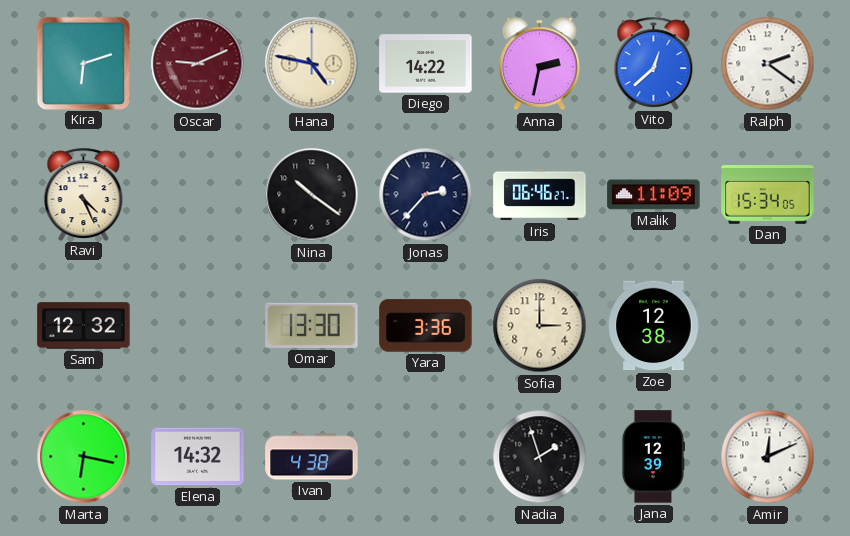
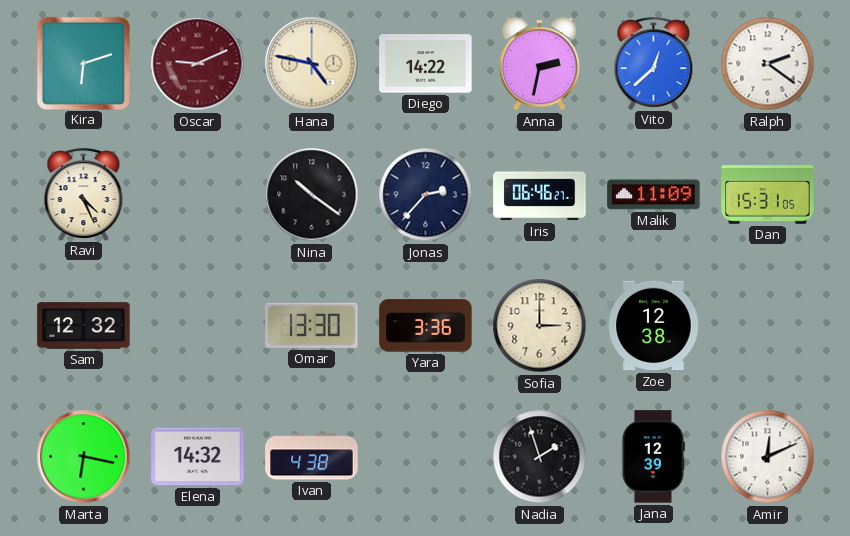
Dan: 15:34 -> 15:31 (768, 195)
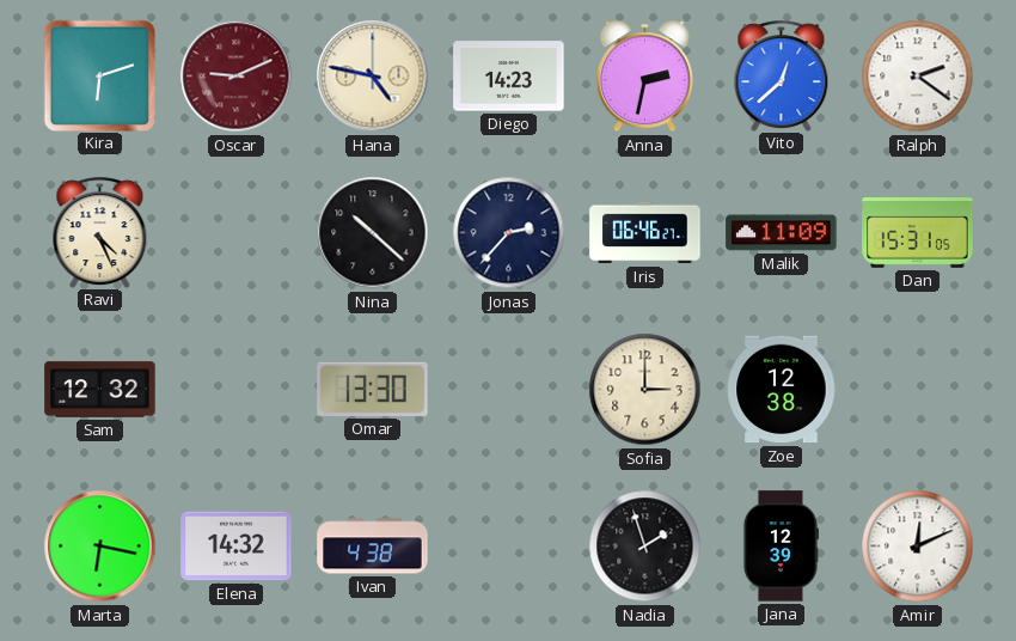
Diego: 14:22 -> 14:23 (509, 77)
Nina: 10:21 -> 10:22 (373, 233)
Yara: 3:36 -> none (426, 326)
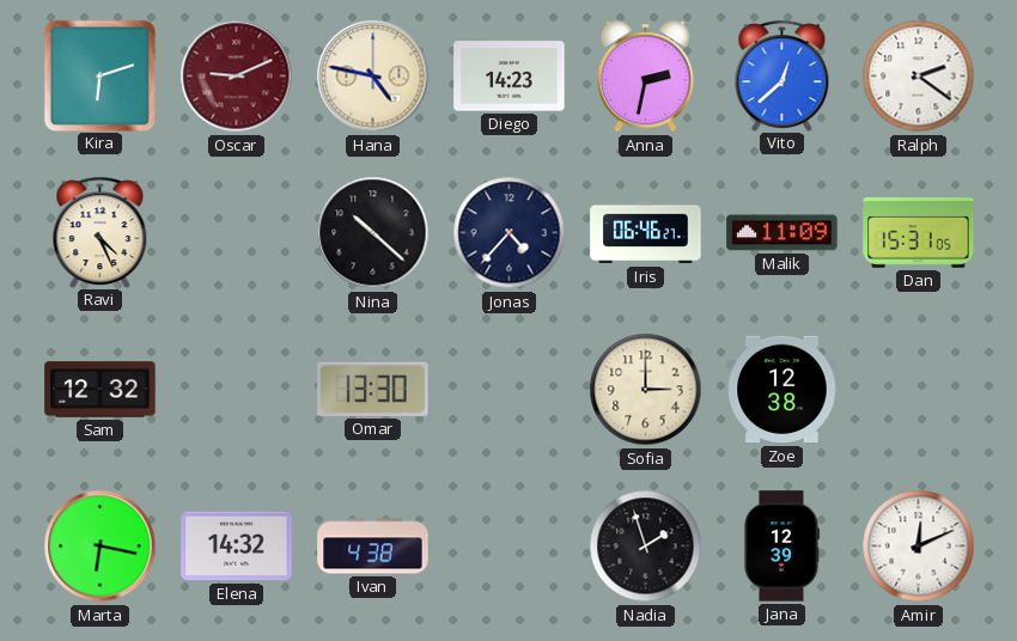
Jonas: 2:37 -> 4:37 (510, 233)
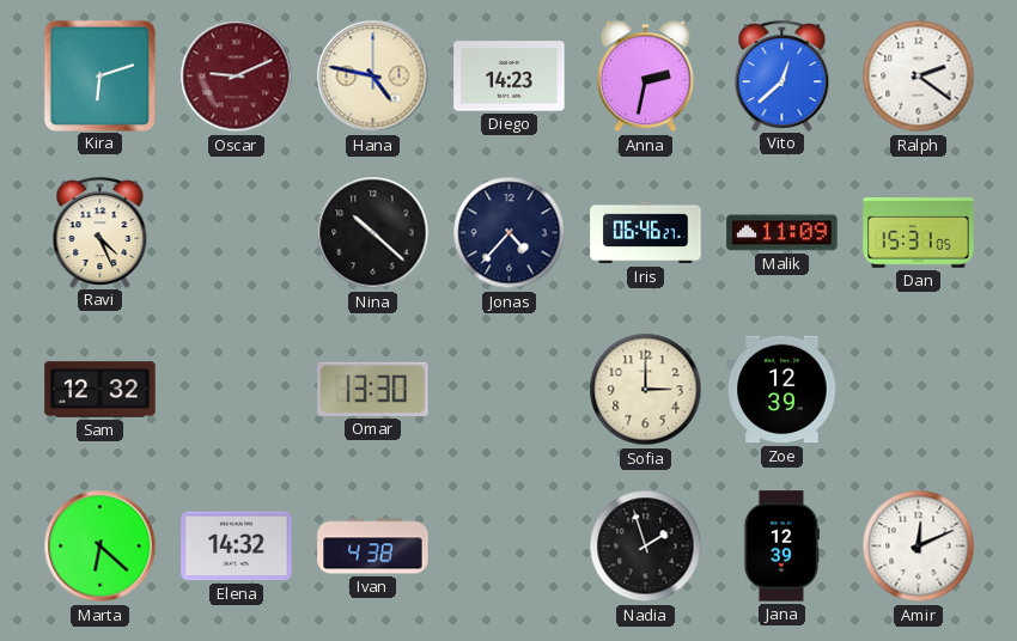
Zoe: 12:38 -> 12:39 (782, 390)
Marta: 6:17 -> 6:22 (101, 547)
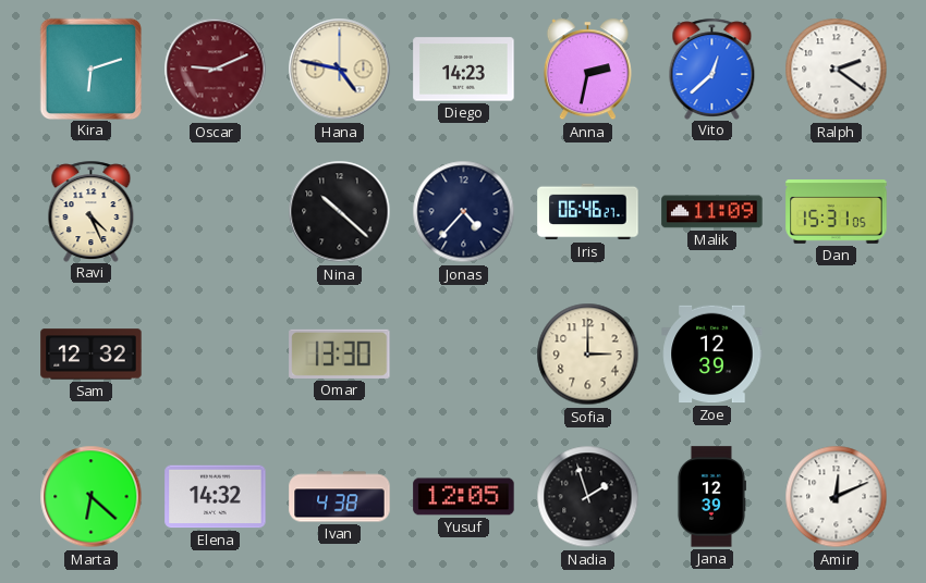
Yusuf: none -> 12:05 (464, 497)
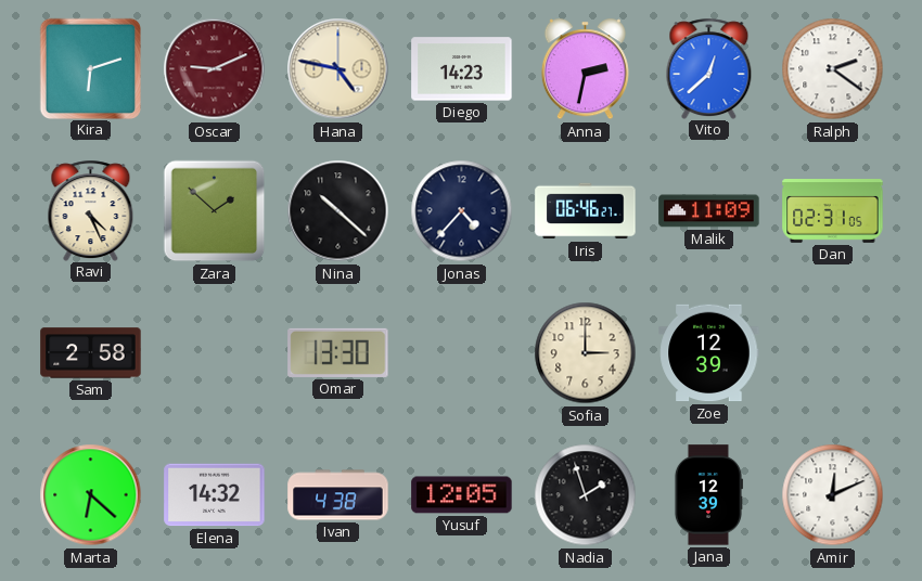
Zara: none -> 1:52 (215, 211)
Dan: 15:31 -> 02:31 (833, 211)
Sam: 12:32 -> 2:58 (91, 353)
